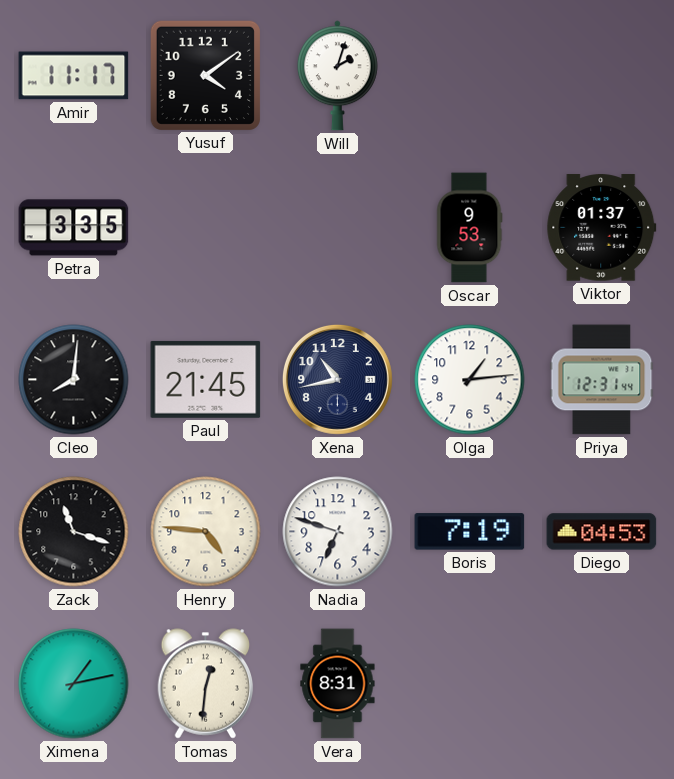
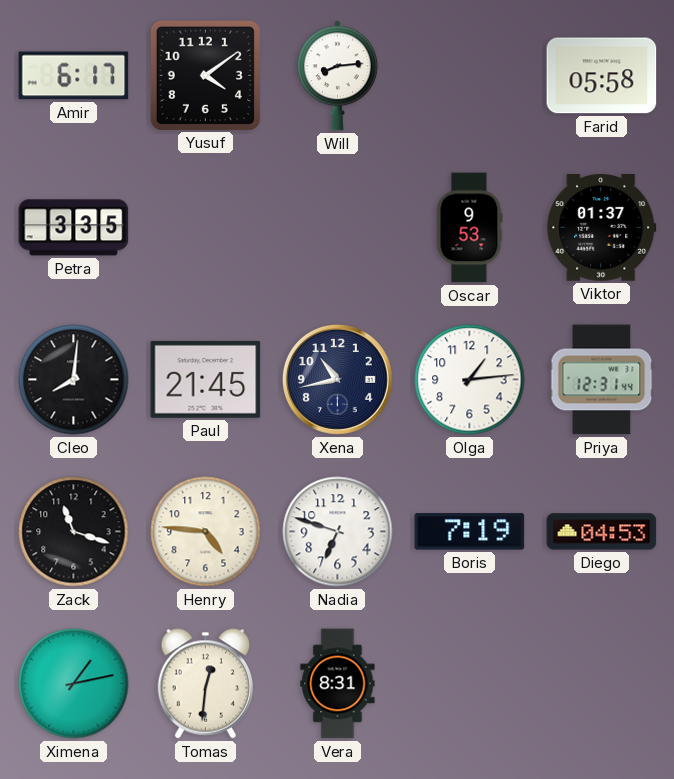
Amir: 11:17 -> 6:17 (74, 76)
Will: 2:03 -> 8:14 (337, 76)
Farid: none -> 05:58 (602, 76)
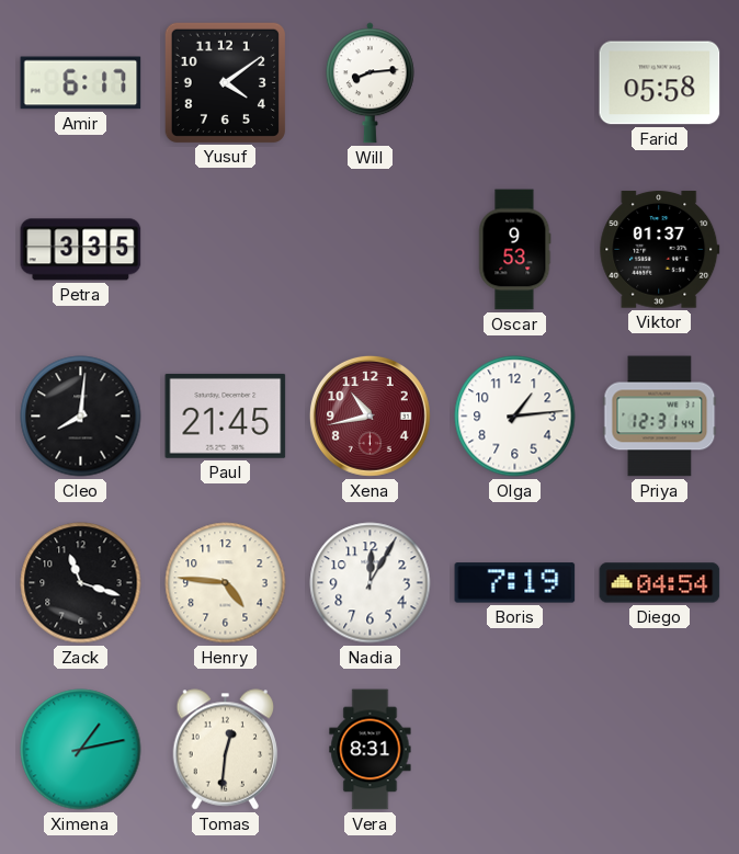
Xena dial: navy -> burgundy (369, 415)
Nadia: 6:48 -> 12:05 (371, 583)
Diego: 04:53 -> 04:54 (660, 583)
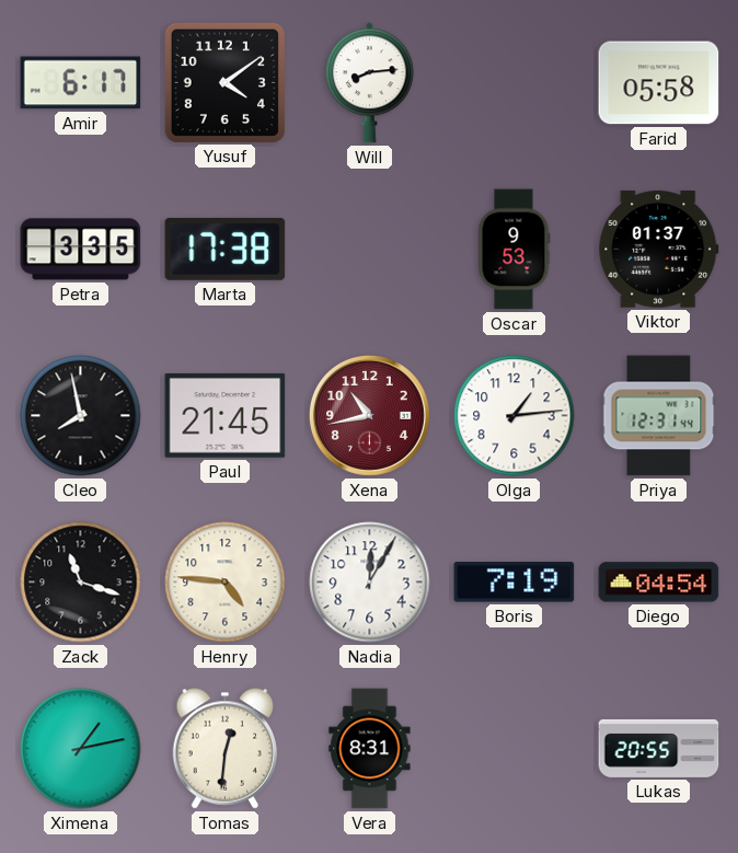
Marta: none -> 17:38 (226, 249)
Cleo: 8:01 -> 7:58 (81, 416)
Lukas: none -> 20:55 (659, 748)
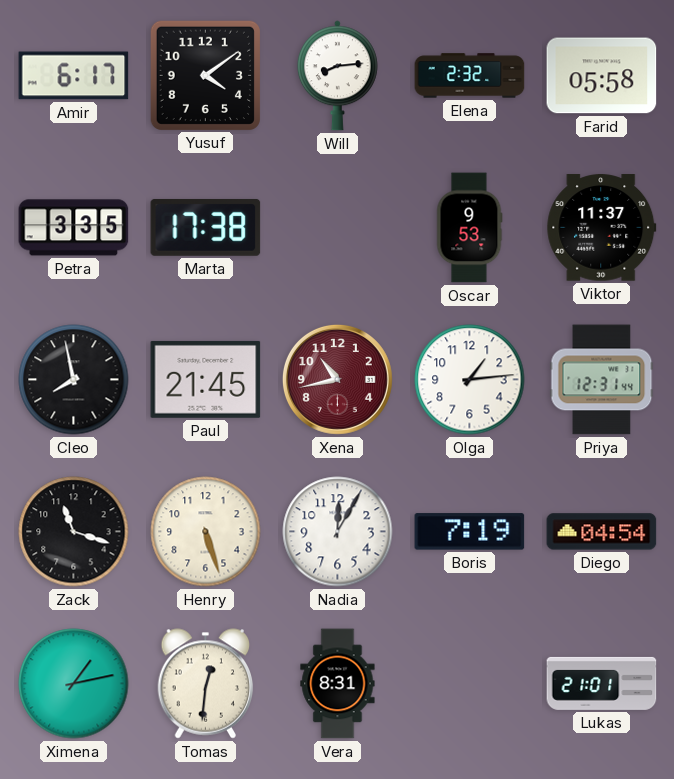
Elena: none -> 2:32 (470, 76)
Viktor: 01:37 -> 11:37 (602, 228)
Henry: 4:46 -> 5:27 (206, 532)
Lukas: 20:55 -> 21:01 (602, 683)
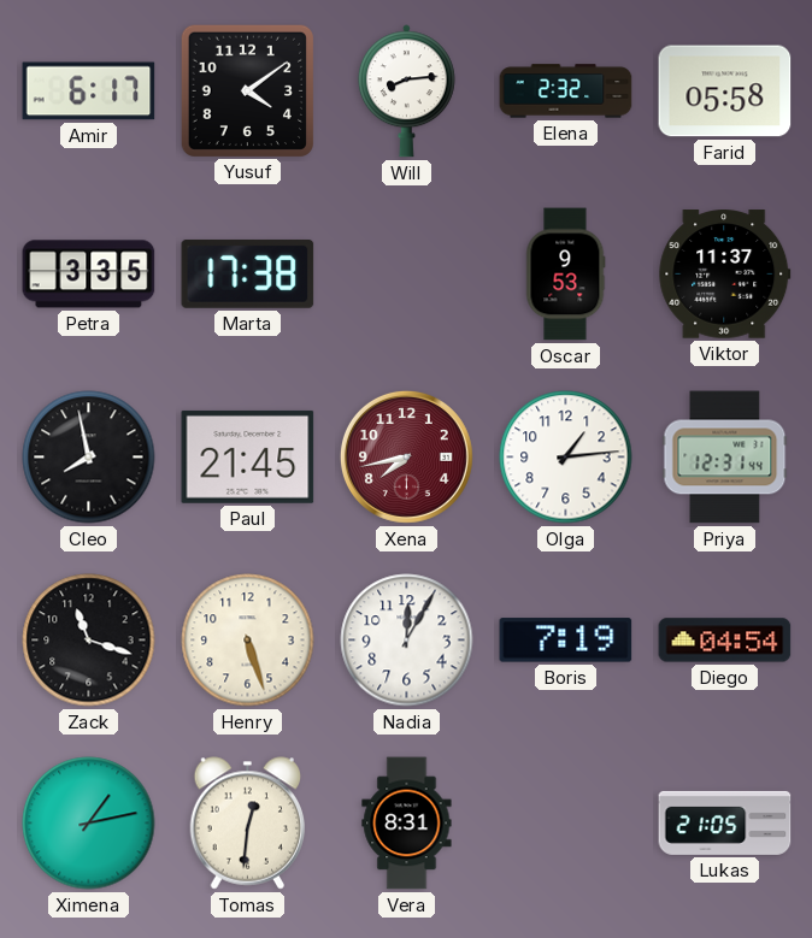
Xena: 10:43 -> 7:43 (406, 456)
Lukas: 21:01 -> 21:05 (725, 822)
